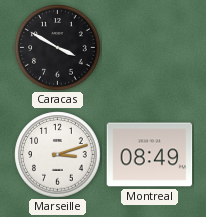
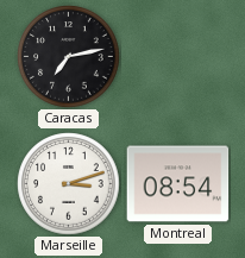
Caracas: 3:50 -> 7:13 (69, 57)
Montreal: 08:49 -> 08:54 (178, 184)
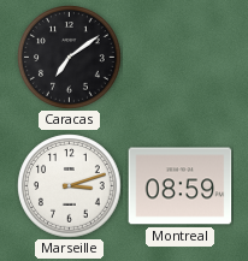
Caracas: 7:13 -> 7:09 (70, 58)
Montreal: 08:54 -> 08:59 (181, 186)
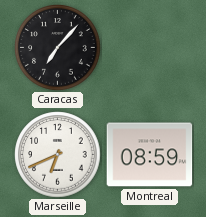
Caracas: 7:09 -> 7:07 (58, 48)
Marseille: 3:12 -> 6:41 (58, 155)
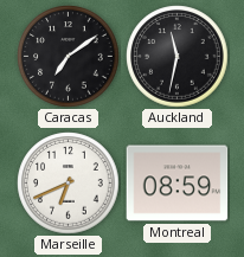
Caracas: 7:07 -> 7:09 (69, 57)
Auckland: none -> 11:32 (178, 57)
